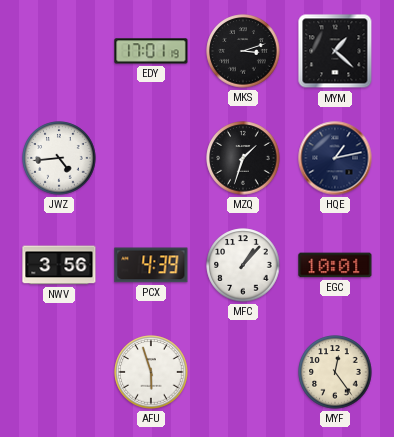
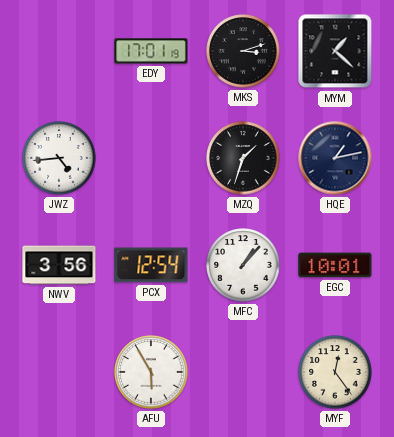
PCX: 4:39 -> 12:54 (151, 265)
AFU: 5:57 -> 5:55 (151, 372)
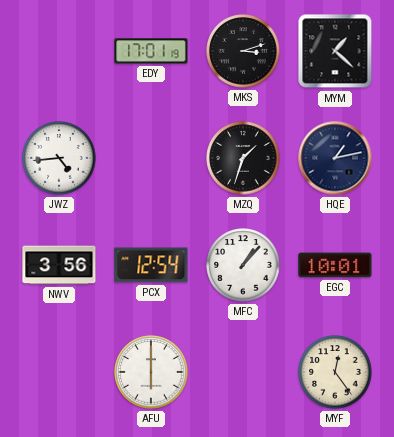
AFU: 5:55 -> 6:00 (151, 372)
